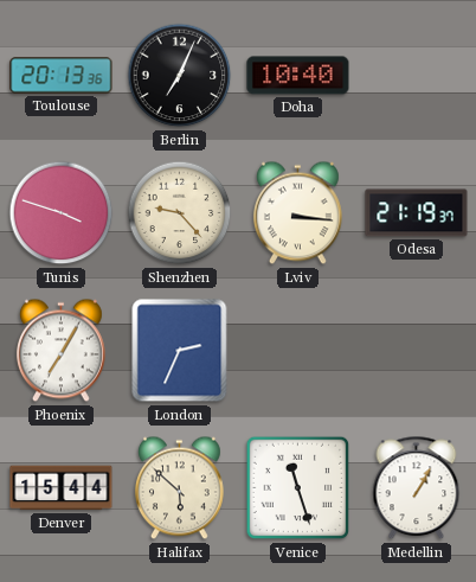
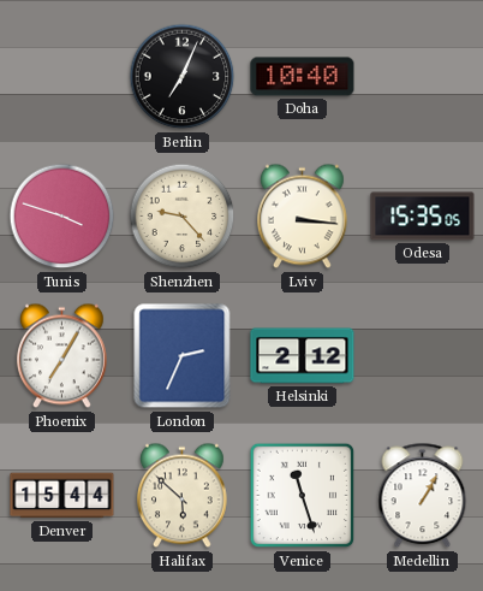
Toulouse: 20:13 -> none (62, 76)
Odesa: 21:19 -> 15:35 (423, 217)
Helsinki: none -> 2:12 (303, 356)
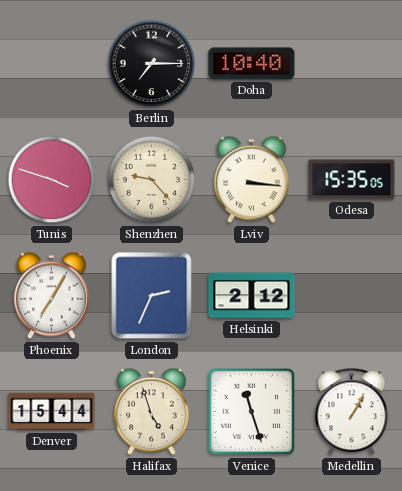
Berlin: 7:04 -> 7:15 (152, 64)
Halifax: 5:52 -> 4:57 (152, 412)
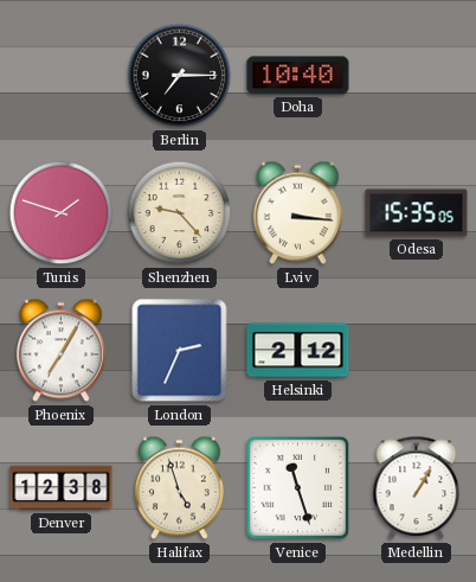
Tunis: 3:48 -> 1:48 (62, 213)
Denver: 15:44 -> 12:38 (62, 488)
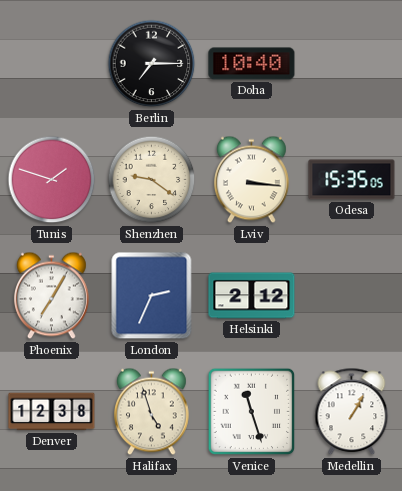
Shenzhen: 9:23 -> 9:21 (152, 180)
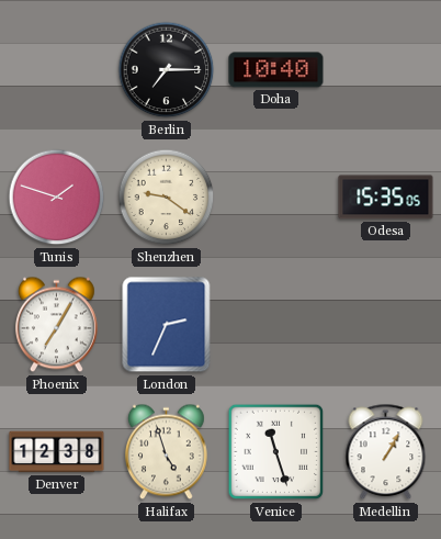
Lviv: 3:16 -> none (252, 180)
Helsinki: 2:12 -> none (252, 296)
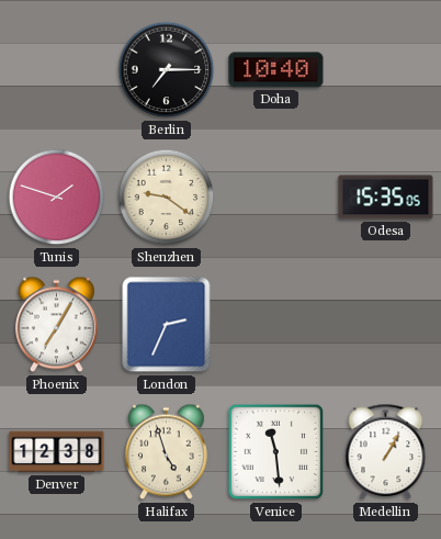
Venice: 11:27 -> 11:29 (276, 452)
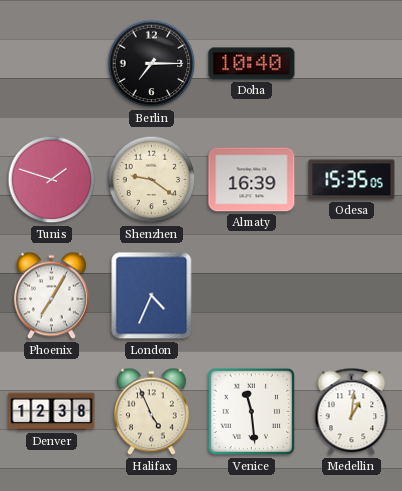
Almaty: none -> 16:39 (252, 180)
London: 2:34 -> 4:34 (152, 296)
Halifax: 4:57 -> 4:56 (152, 412)
Medellin: 1:05 -> 1:01 (352, 412)
